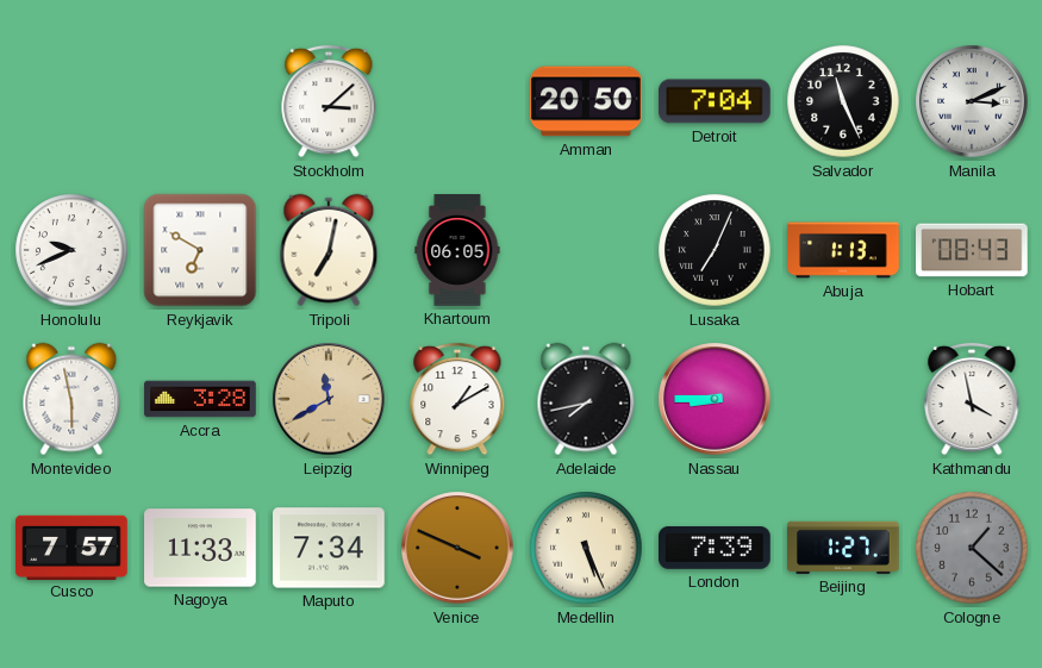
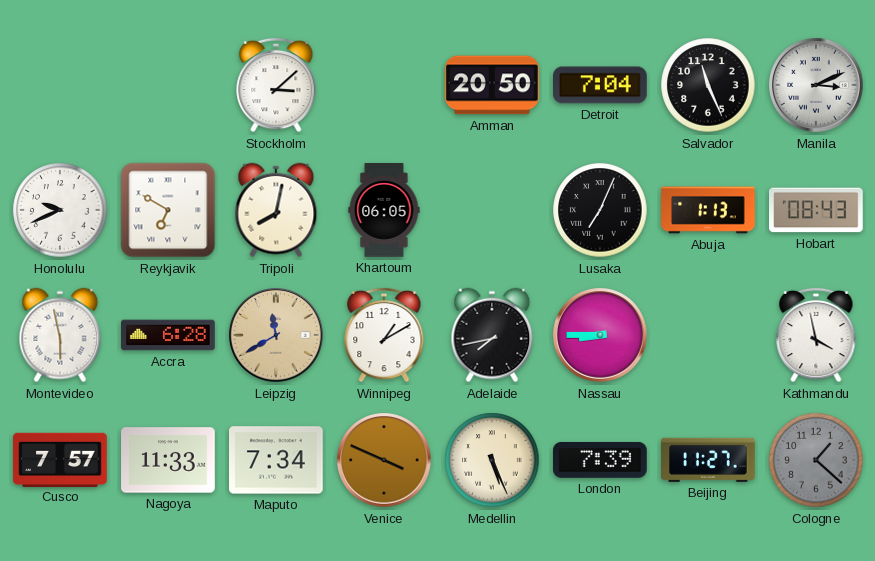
Tripoli: 7:02 -> 8:02 (276, 210)
Accra: 3:28 -> 6:28 (168, 335)
Beijing: 1:27 -> 11:27 (709, 460)
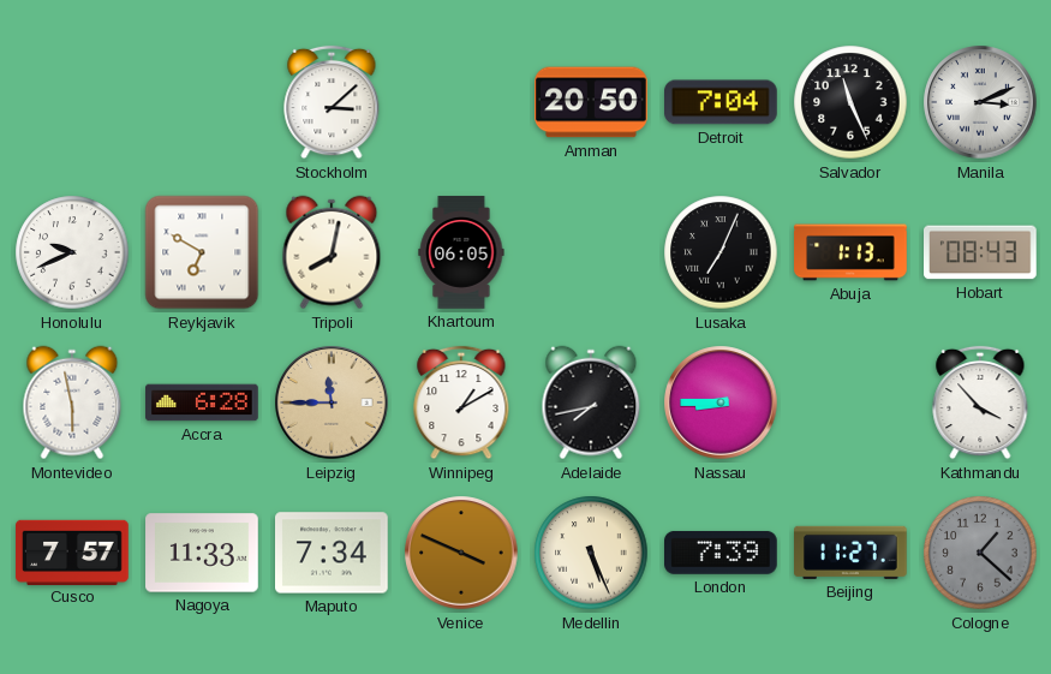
Leipzig: 11:40 -> 11:45 (332, 402)
Kathmandu: 3:58 -> 3:53 (980, 402)
